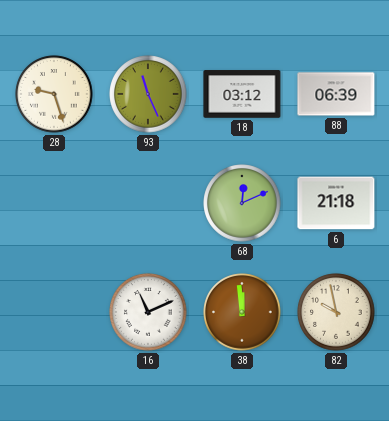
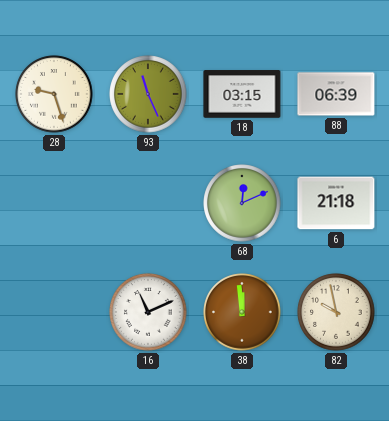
18: 03:12 -> 03:15 (242, 94)
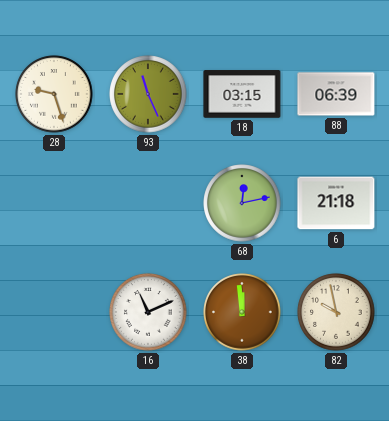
68: 12:11 -> 12:13 (242, 203)
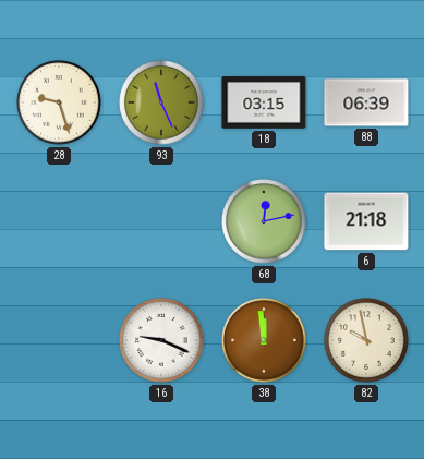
16: 11:11 -> 9:19 (161, 340)
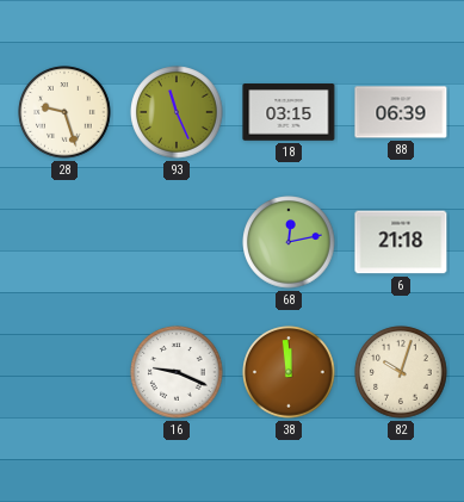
82: 9:58 -> 10:03 (401, 372)
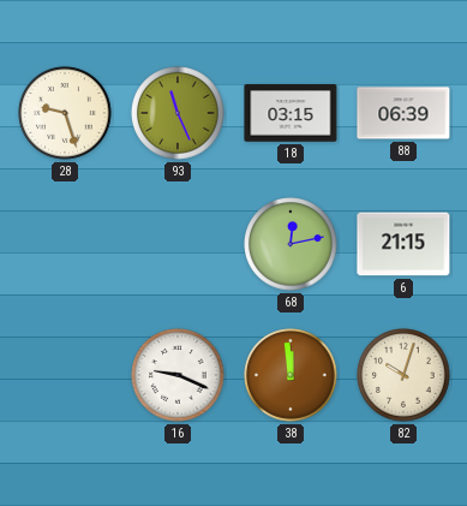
6: 21:18 -> 21:15 (403, 244)
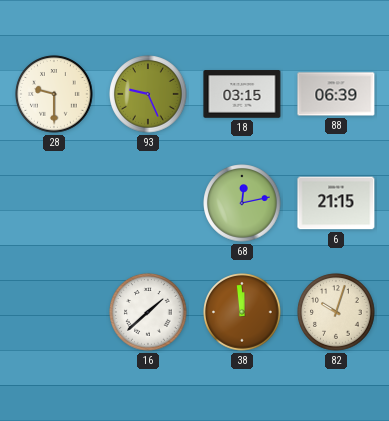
28: 9:27 -> 9:30 (54, 94)
93: 11:26 -> 9:26 (148, 94)
16: 9:19 -> 1:38 (148, 312)
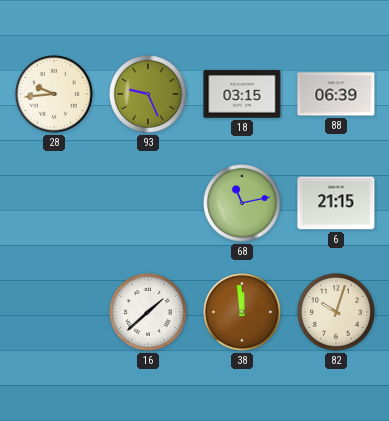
28: 9:30 -> 9:44 (54, 94)
68: 12:13 -> 11:13 (242, 203)
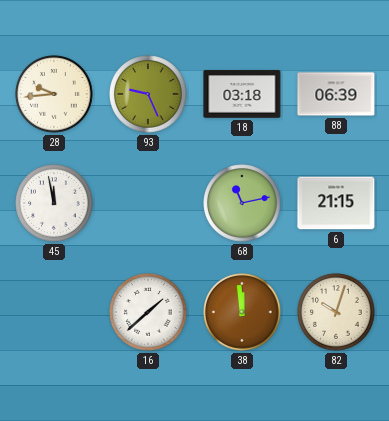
18: 03:15 -> 03:18 (242, 94)
45: none -> 11:58 (54, 203)
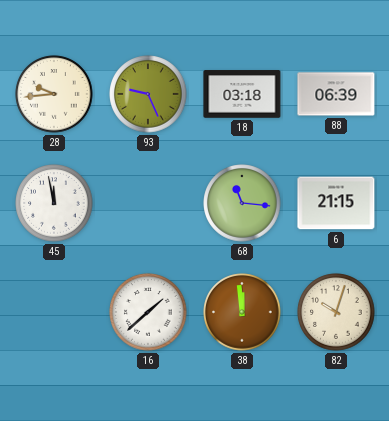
68: 11:13 -> 11:16 (242, 203)
